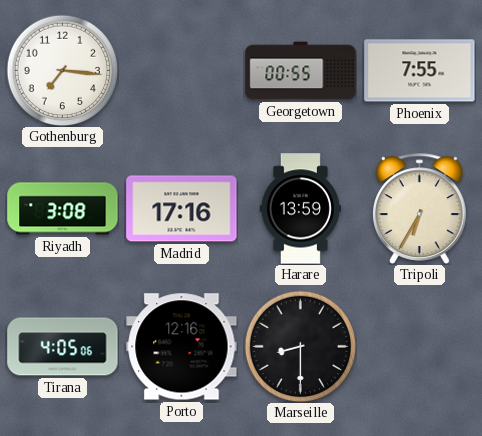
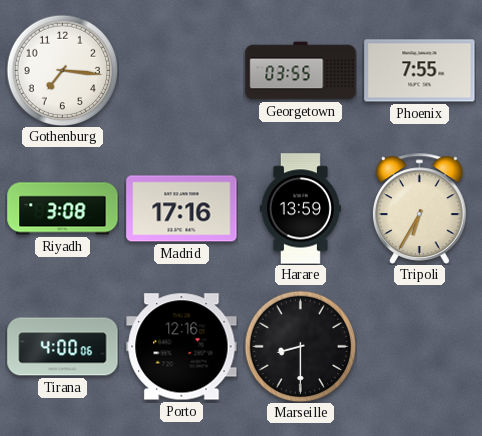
Georgetown: 00:55 -> 03:55 (301, 71)
Tirana: 4:05 -> 4:00 (63, 347)
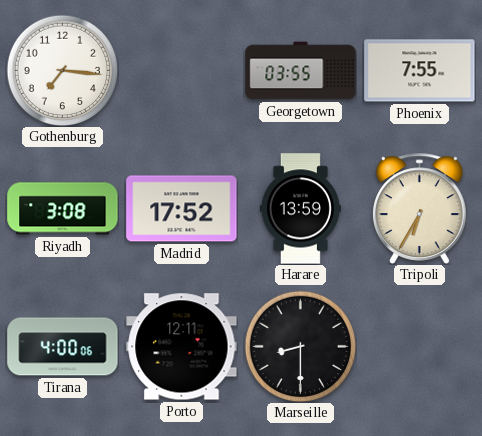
Madrid: 17:16 -> 17:52 (182, 209)
Porto: 12:16 -> 12:11 (182, 347)
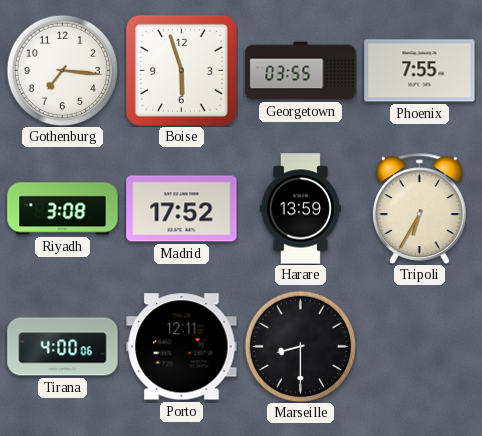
Boise: none -> 5:57 (181, 70)
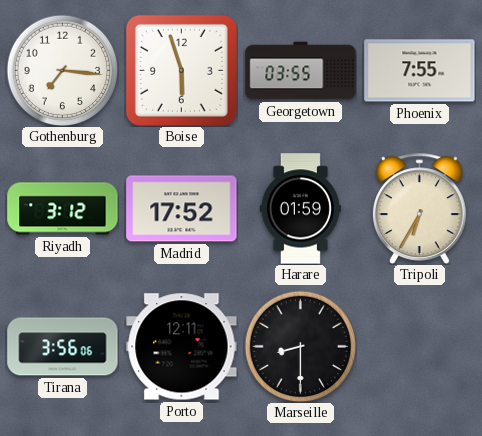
Riyadh: 3:08 -> 3:12 (63, 209)
Harare: 13:59 -> 01:59 (300, 209)
Tirana: 4:00 -> 3:56 (63, 347)
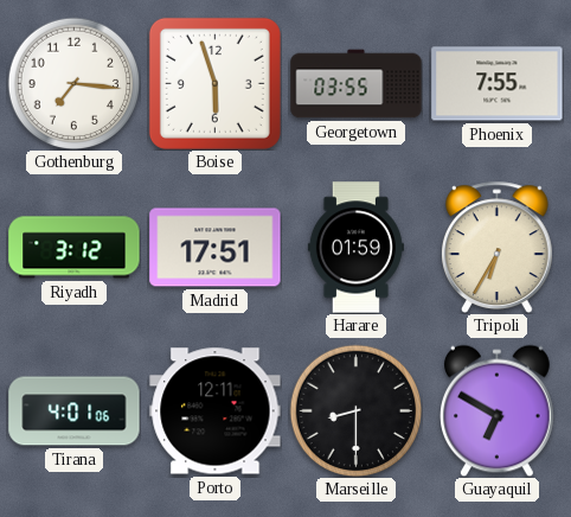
Madrid: 17:52 -> 17:51 (216, 248)
Tirana: 3:56 -> 4:01 (75, 411)
Guayaquil: none -> 6:50 (498, 410)
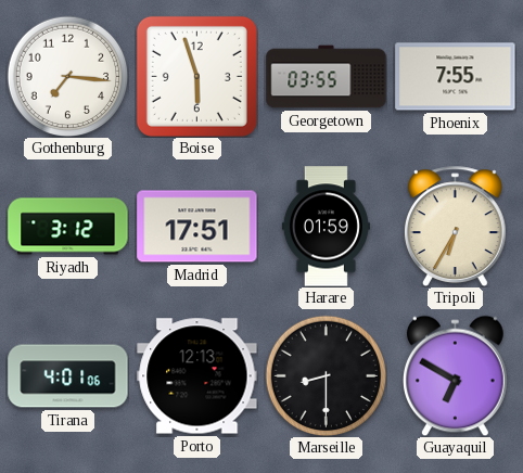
Porto: 12:11 -> 12:13 (197, 376)
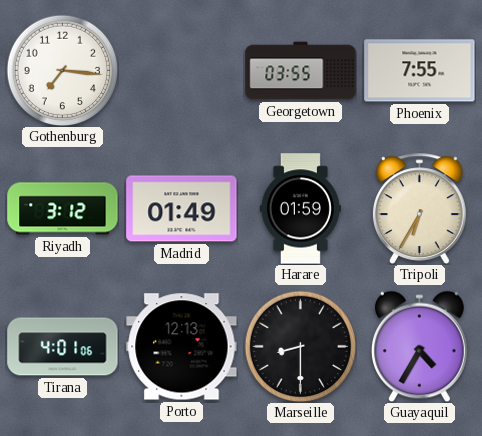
Boise: 5:57 -> none (196, 76)
Madrid: 17:51 -> 01:49 (182, 209)
Guayaquil: 6:50 -> 4:35 (420, 346)
